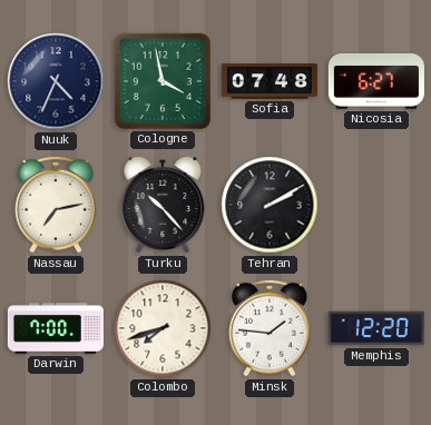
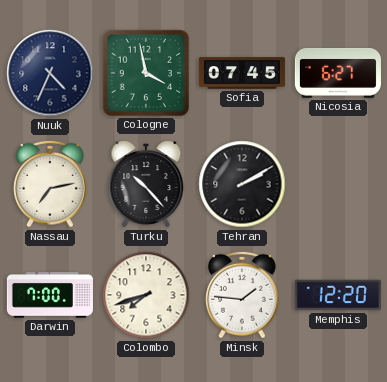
Sofia: 07:48 -> 07:45 (242, 73)
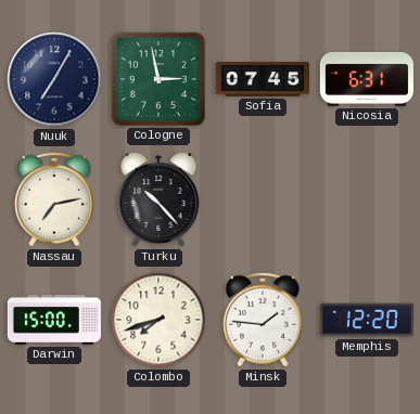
Nuuk: 4:34 -> 7:05 (54, 79)
Cologne: 3:58 -> 2:58 (158, 79)
Nicosia: 6:27 -> 6:31 (367, 79)
Tehran: 2:10 -> none (242, 184)
Darwin: 7:00 -> 15:00 (54, 320)
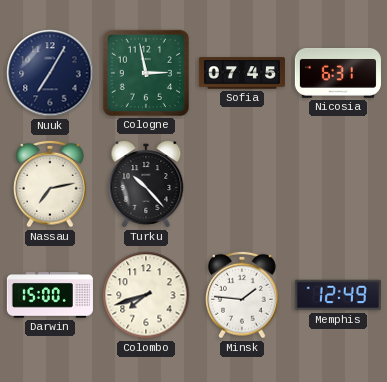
Memphis: 12:20 -> 12:49 (338, 295)
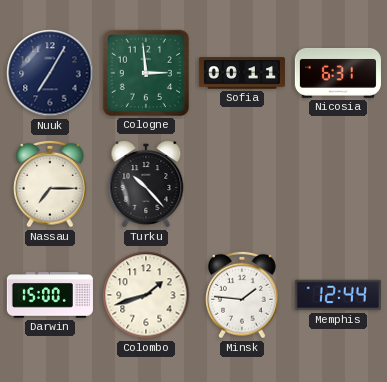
Cologne: 2:58 -> 2:59 (146, 73)
Sofia: 07:45 -> 00:11 (242, 73)
Nassau: 7:13 -> 7:15 (50, 184)
Colombo: 7:42 -> 1:42 (146, 295)
Memphis: 12:49 -> 12:44 (338, 295)
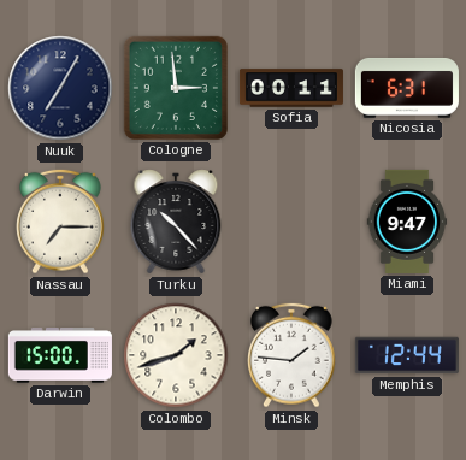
Miami: none -> 9:47 (407, 222)
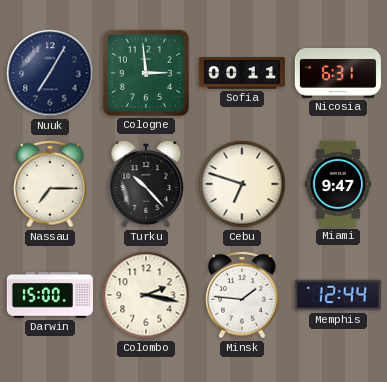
Cebu: none -> 6:48 (242, 184)
Colombo: 1:42 -> 2:17 (146, 295)
